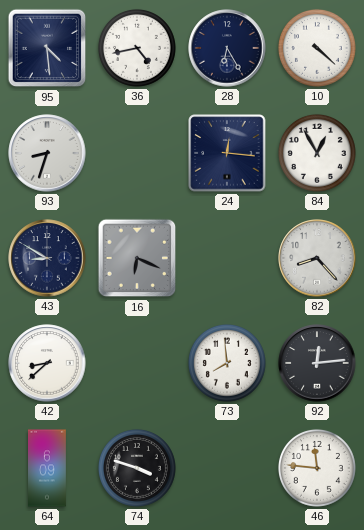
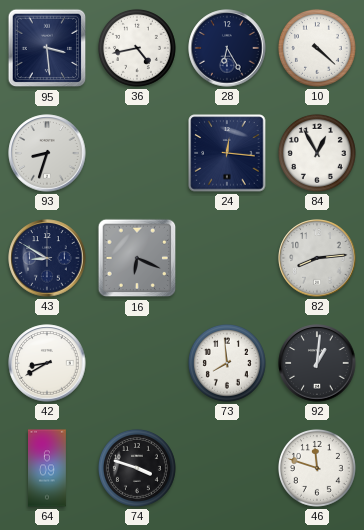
95: 4:29 -> 3:29 (47, 48)
82: 8:23 -> 8:14 (317, 258)
42: 8:38 -> 8:40 (47, 363)
92: 12:14 -> 1:01 (317, 363)
46: 11:46 -> 11:48 (317, 468)
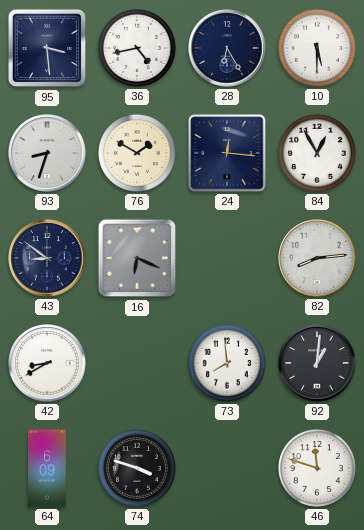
10: 4:22 -> 5:30 (317, 48)
76: none -> 1:50 (137, 153)
43: 8:50 -> 8:51 (47, 258)
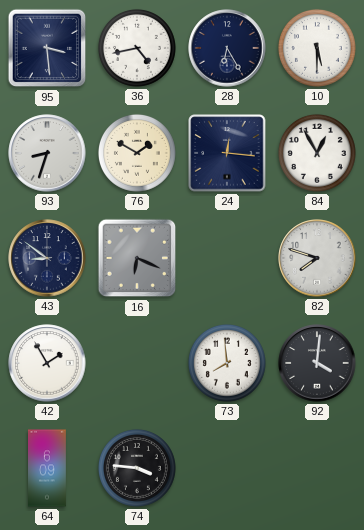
82: 8:14 -> 7:48 (317, 258)
42: 8:40 -> 1:55 (47, 363)
92: 1:01 -> 4:01 (317, 363)
74: 3:48 -> 3:46 (137, 468)
46: 11:48 -> none (317, 468)
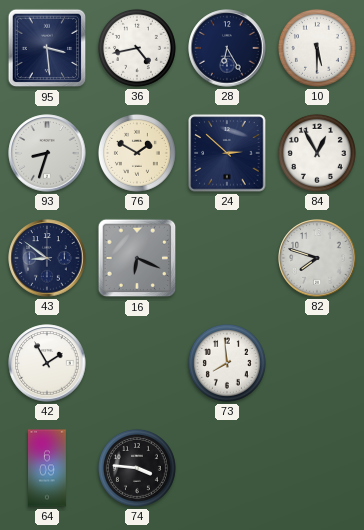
24: 12:16 -> 2:52 (227, 153)
92: 4:01 -> none (317, 363)
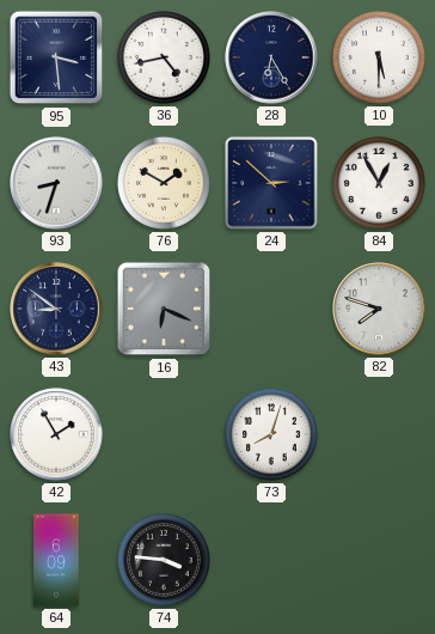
73: 7:59 -> 8:03 (271, 434)
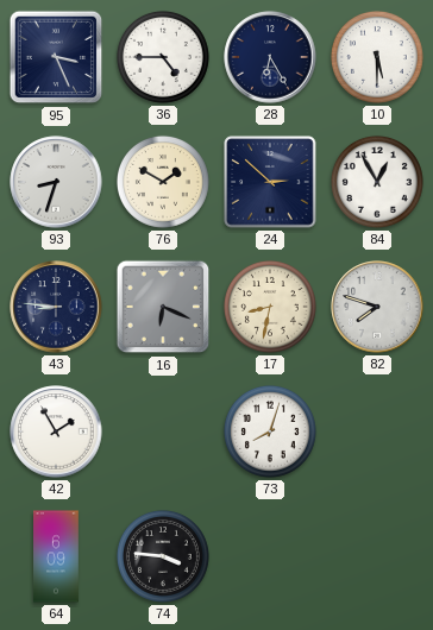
95: 3:29 -> 3:26 (56, 57)
36: 4:43 -> 4:45 (163, 57)
43: 8:51 -> 8:46 (56, 307)
17: none -> 8:32 (270, 307)
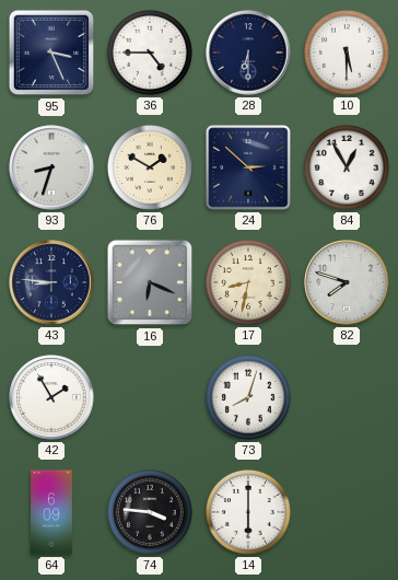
28: 6:25 -> 6:30 (248, 53)
14: none -> 6:00 (248, 512)
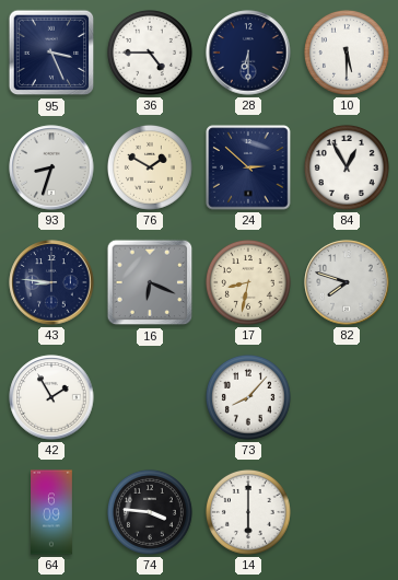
73: 8:03 -> 8:07 (248, 397)
